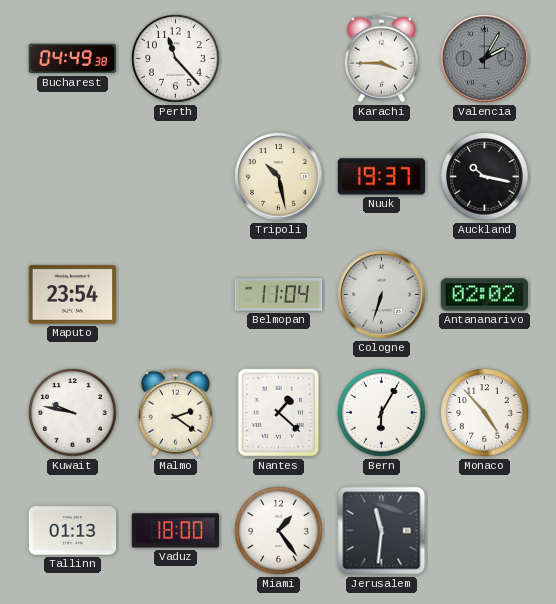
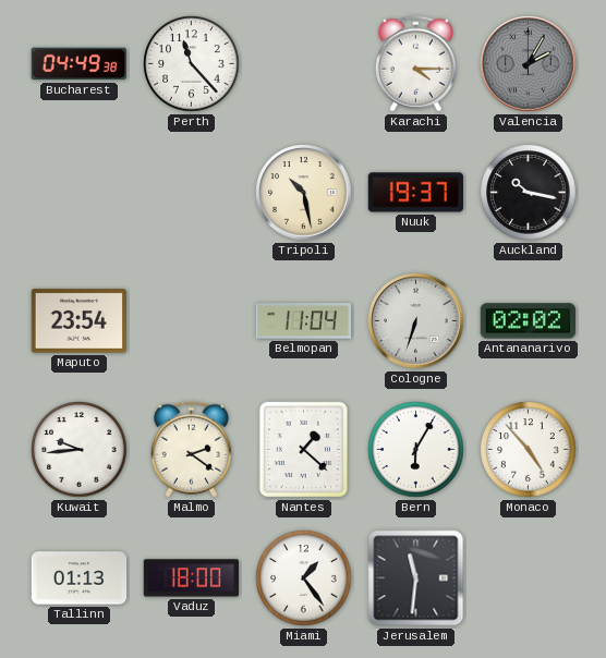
Karachi: 3:45 -> 4:15 (415, 64)
Kuwait: 9:47 -> 9:44 (80, 450)
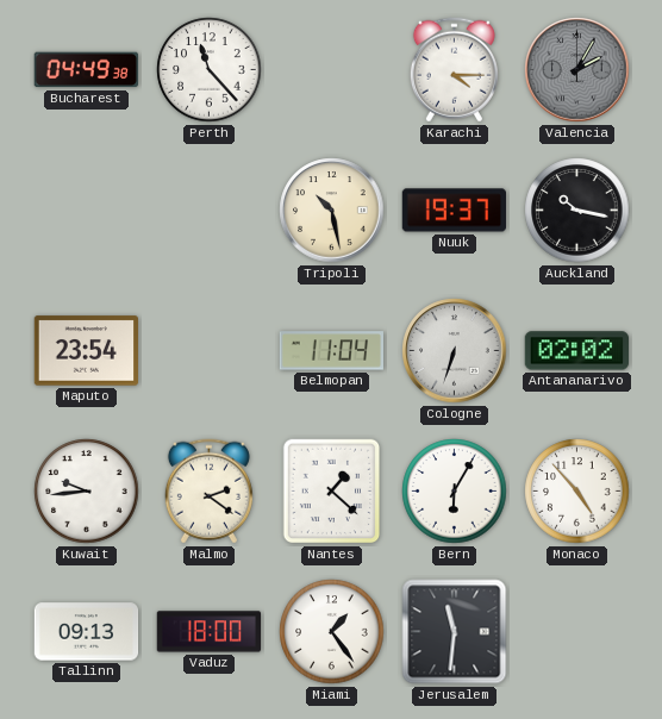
Tallinn: 01:13 -> 09:13 (87, 632)
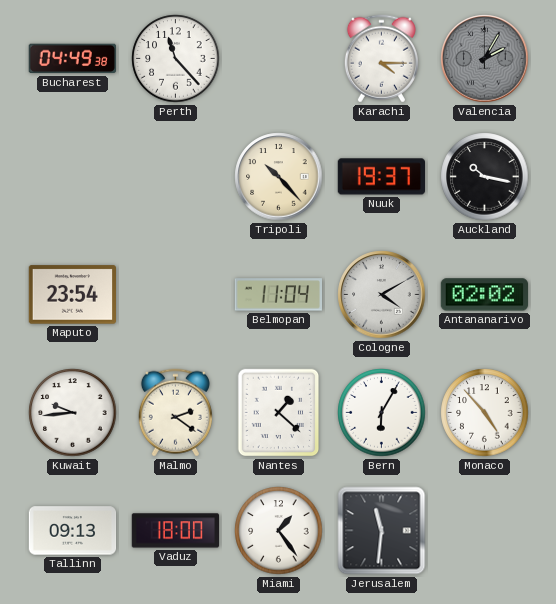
Tripoli: 10:28 -> 10:23 (279, 177)
Cologne: 6:33 -> 4:10 (382, 295)
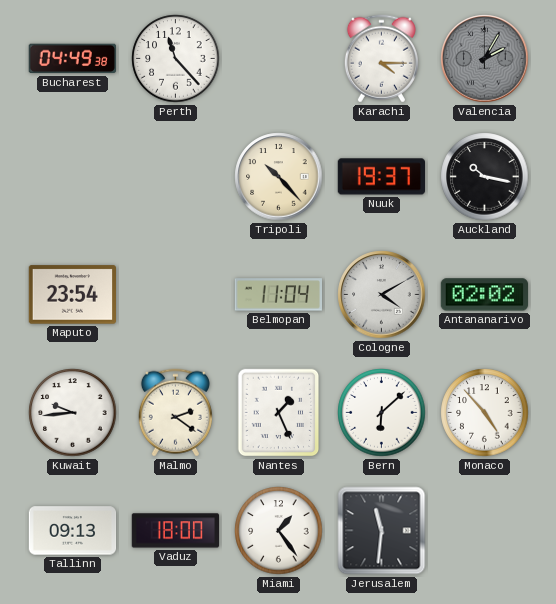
Nantes: 1:22 -> 1:26 (279, 413)
Bern: 6:05 -> 6:08 (382, 413)
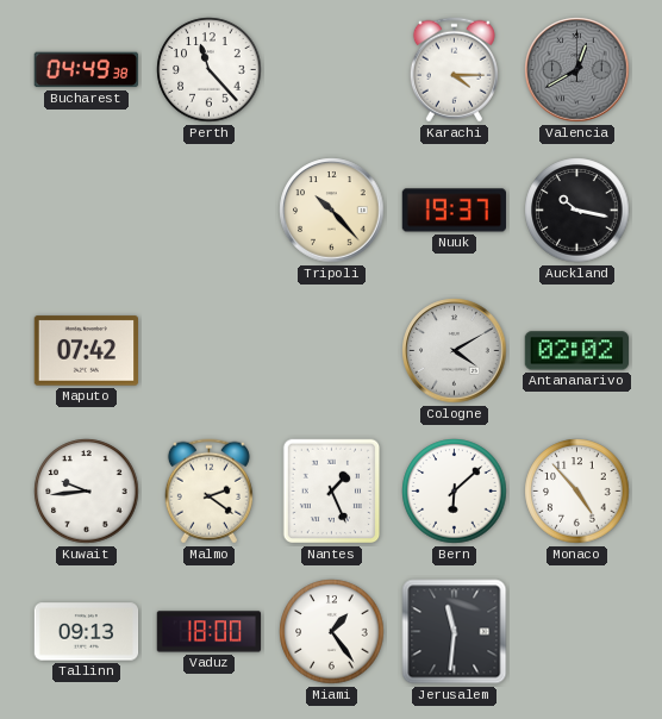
Valencia: 2:05 -> 12:40 (577, 70)
Maputo: 23:54 -> 07:42 (86, 351)
Belmopan: 11:04 -> none (279, 295)
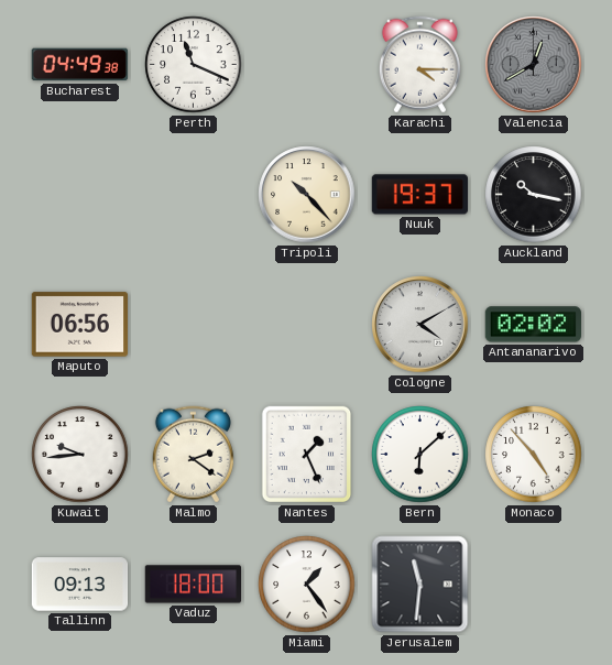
Perth: 11:23 -> 11:19 (194, 65)
Maputo: 07:42 -> 06:56 (79, 325)
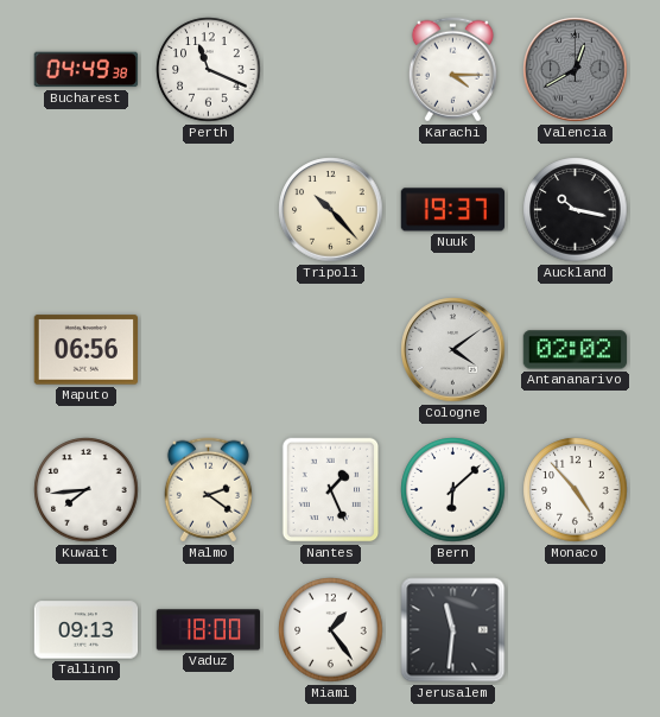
Cologne: 4:10 -> 4:09 (453, 350)
Kuwait: 9:44 -> 7:44 (87, 490)
